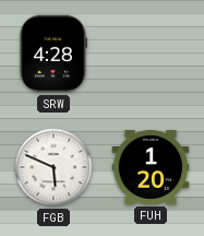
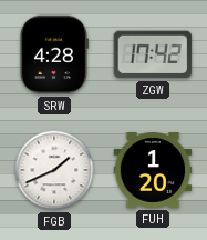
ZGW: none -> 17:42 (153, 54)
FGB: 5:49 -> 1:41 (54, 170)
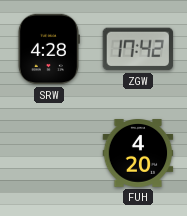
FGB: 1:41 -> none (54, 170)
FUH: 1:20 -> 4:20 (138, 154)
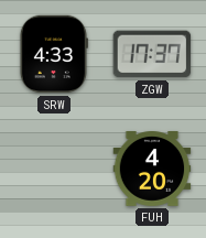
SRW: 4:28 -> 4:33 (53, 54)
ZGW: 17:42 -> 17:37 (152, 54)
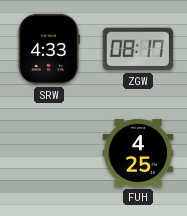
ZGW: 17:37 -> 08:17 (138, 49)
FUH: 4:20 -> 4:25 (138, 154)
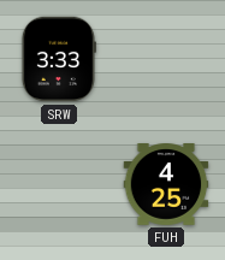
SRW: 4:33 -> 3:33 (58, 59)
ZGW: 08:17 -> none (138, 49)
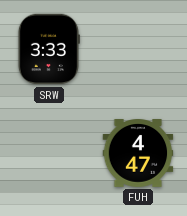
FUH: 4:25 -> 4:47 (138, 154)
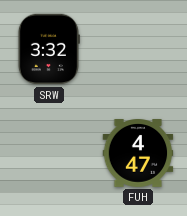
SRW: 3:33 -> 3:32 (48, 49)
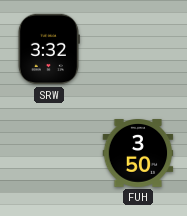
FUH: 4:47 -> 3:50 (138, 154)
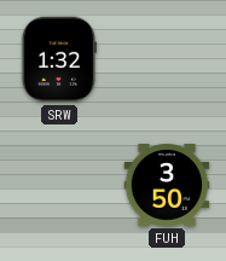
SRW: 3:32 -> 1:32 (58, 59)
